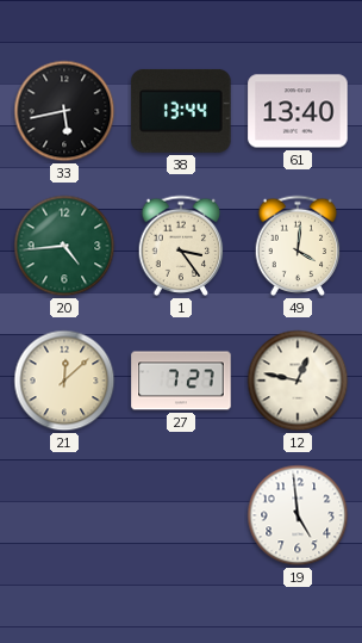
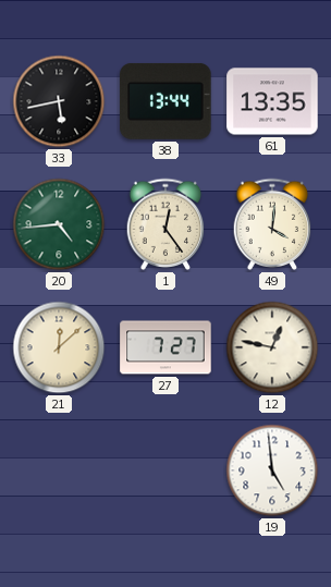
61: 13:40 -> 13:35 (272, 101)
1: 3:24 -> 12:24 (165, 224)
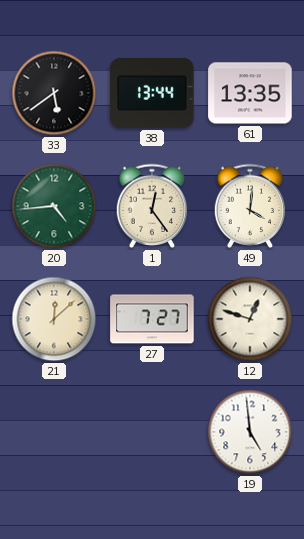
33: 5:43 -> 5:39 (54, 93)
12: 12:47 -> 12:48 (250, 319)
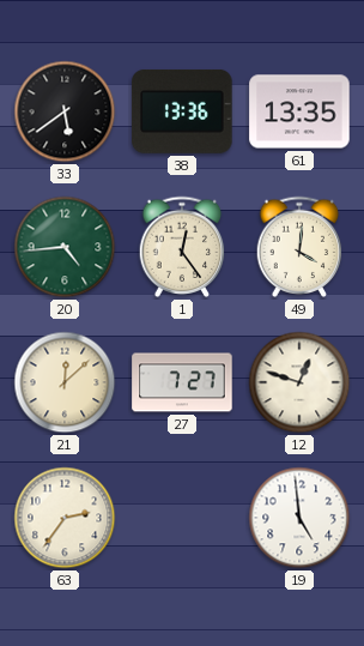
38: 13:44 -> 13:36 (182, 111)
63: none -> 2:36 (65, 518)
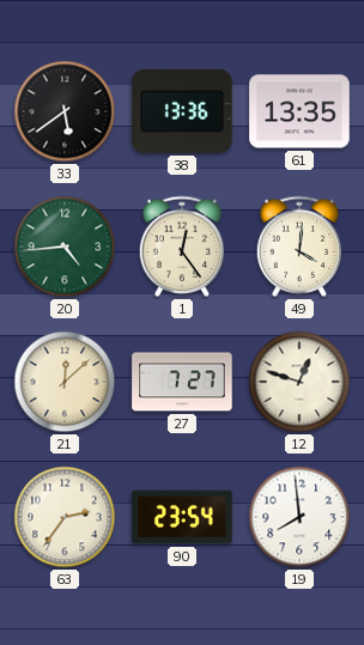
90: none -> 23:54 (182, 517)
19: 4:59 -> 7:59 (299, 517)
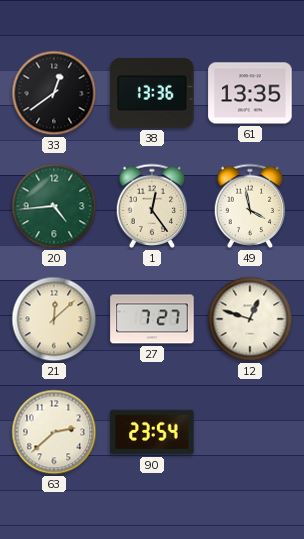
33: 5:39 -> 12:39 (54, 93)
49: 4:01 -> 3:58 (250, 206)
63: 2:36 -> 2:38 (54, 432)
19: 7:59 -> none (299, 517)
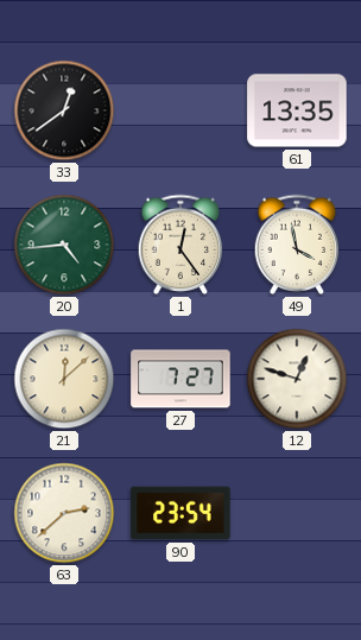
38: 13:36 -> none (152, 93)
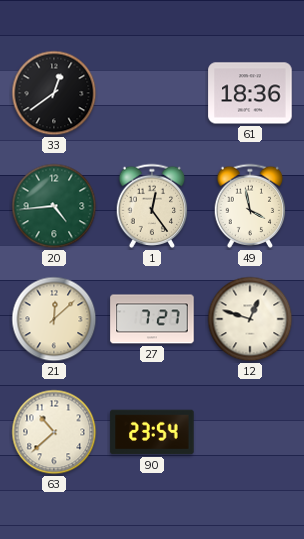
61: 13:35 -> 18:36 (250, 93)
63: 2:38 -> 10:38 (54, 432)
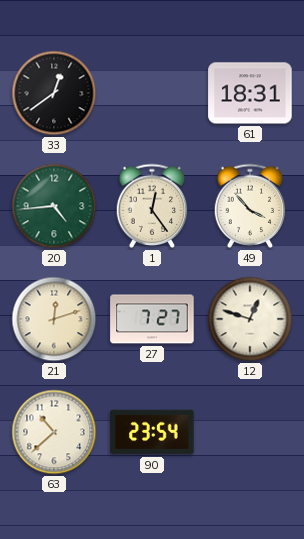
61: 18:36 -> 18:31 (250, 93)
49: 3:58 -> 3:53 (250, 206)
21: 12:08 -> 12:12 (54, 319)
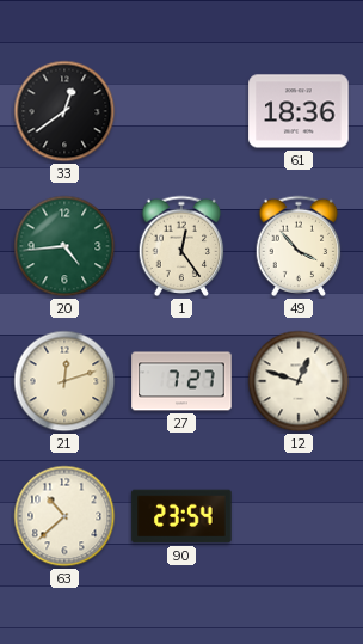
61: 18:31 -> 18:36 (299, 111)
